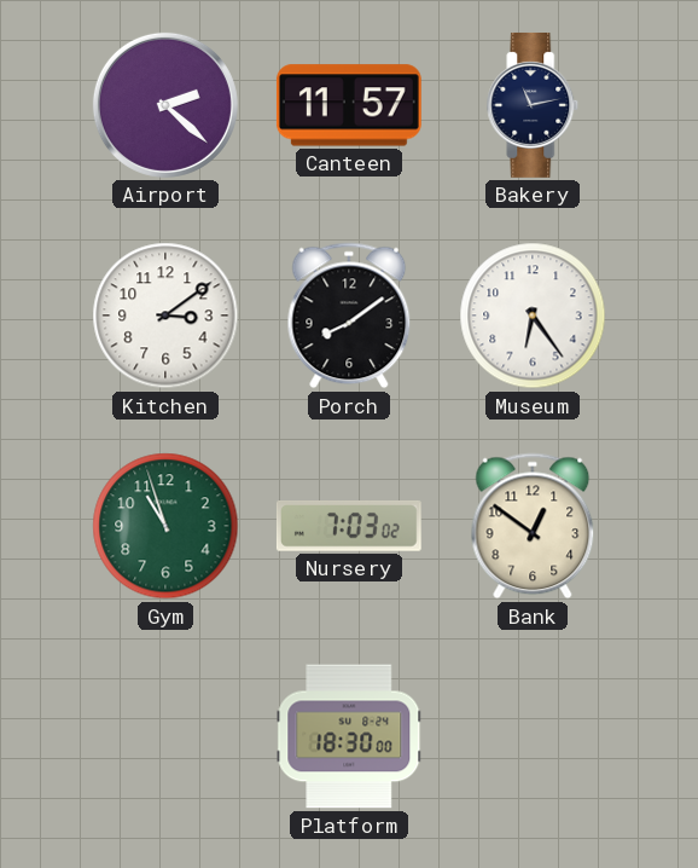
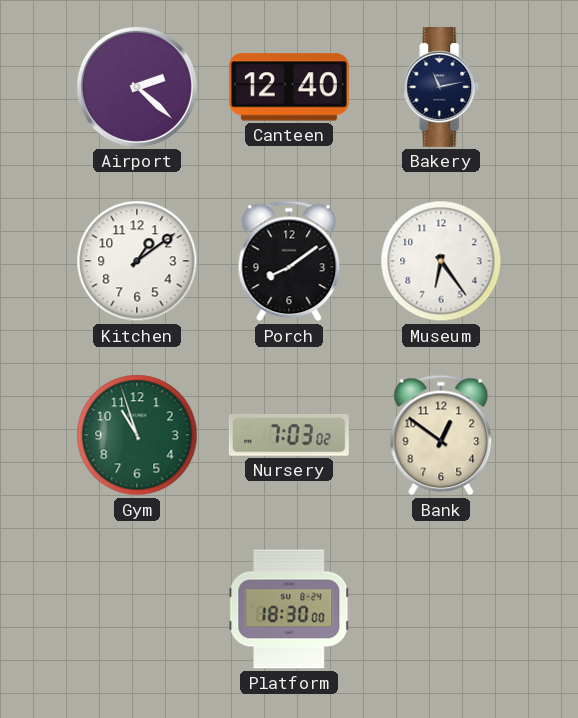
Canteen: 11:57 -> 12:40 (289, 87)
Kitchen: 3:09 -> 1:09 (137, 261)
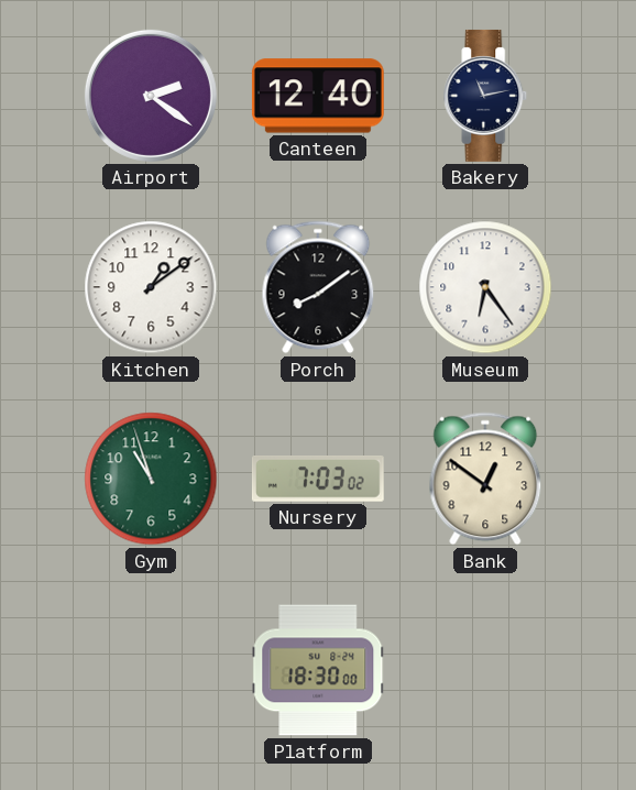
Airport: 2:22 -> 2:21 (151, 96)
